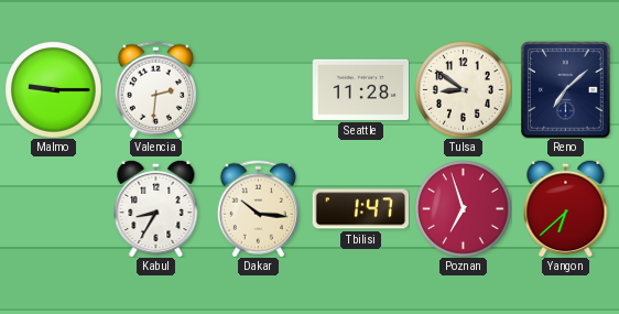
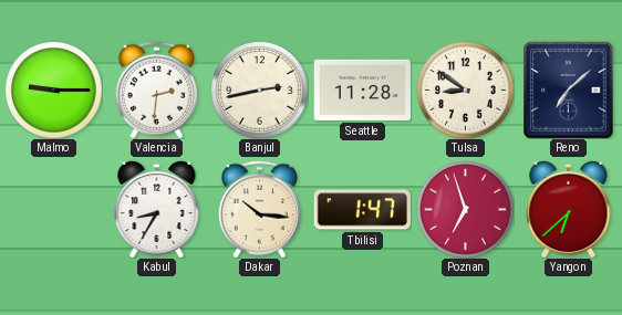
Banjul: none -> 2:43 (259, 90)
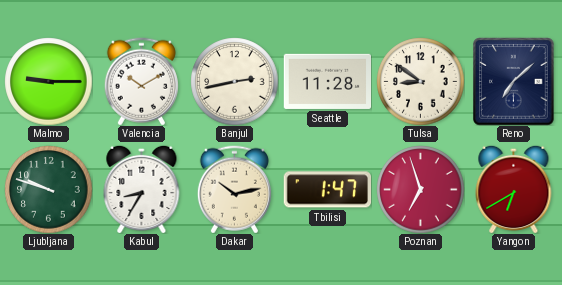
Valencia: 2:31 -> 10:10 (141, 81)
Ljubljana: none -> 9:48 (48, 189)
Dakar: 10:16 -> 10:13 (234, 189)
Yangon: 6:38 -> 6:40 (514, 189)
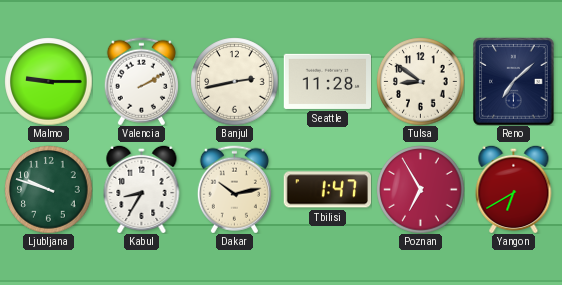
Valencia: 10:10 -> 2:10 (141, 81)
Poznan: 6:57 -> 6:55 (420, 189)
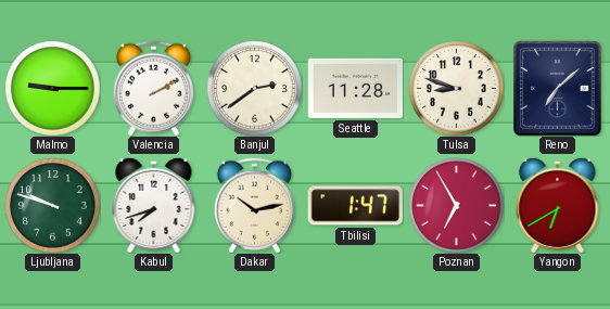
Banjul: 2:43 -> 2:39 (254, 88)
Tulsa: 8:51 -> 8:48 (456, 88)
Kabul: 8:35 -> 7:42 (154, 205)
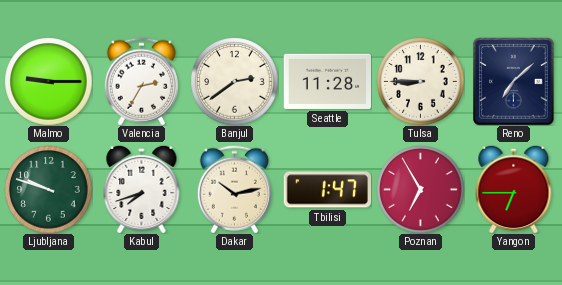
Valencia: 2:10 -> 2:35 (141, 81)
Tulsa: 8:48 -> 8:45 (420, 81)
Yangon: 6:40 -> 6:45 (514, 189)
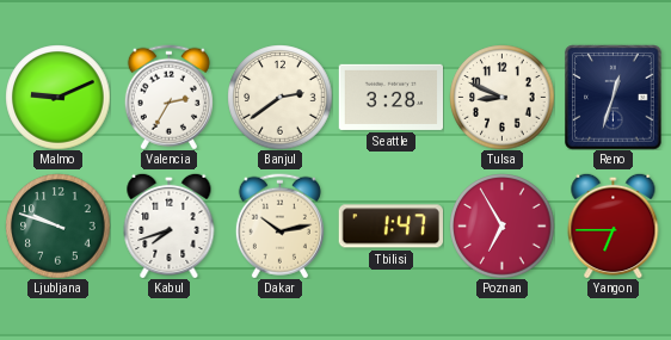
Malmo: 9:15 -> 9:11 (57, 97)
Seattle: 11:28 -> 3:28 (390, 97)
Tulsa: 8:45 -> 8:49 (501, 97)
Reno: 7:08 -> 12:33 (614, 97)
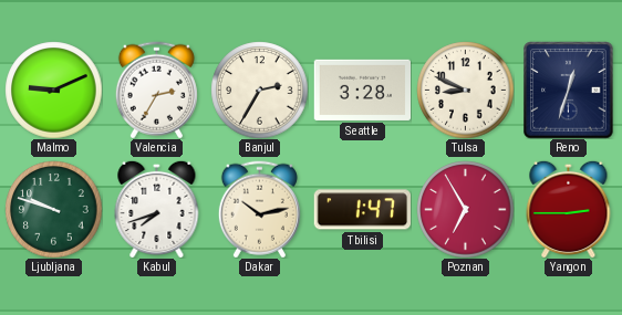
Banjul: 2:39 -> 2:35 (259, 90)
Yangon: 6:45 -> 2:45 (569, 209)
